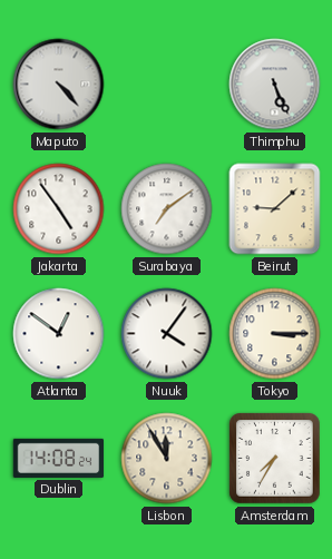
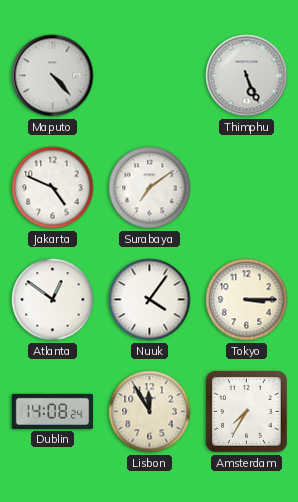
Jakarta: 4:54 -> 4:49 (53, 188)
Beirut: 9:08 -> none (275, 209)
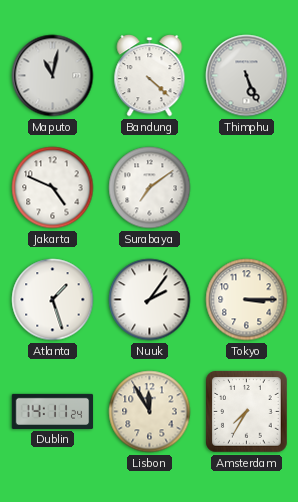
Maputo: 4:23 -> 11:02 (53, 76)
Bandung: none -> 4:22 (150, 76)
Atlanta: 12:51 -> 1:27 (53, 300)
Nuuk: 4:06 -> 2:06 (150, 300)
Dublin: 14:08 -> 14:11 (53, 411)
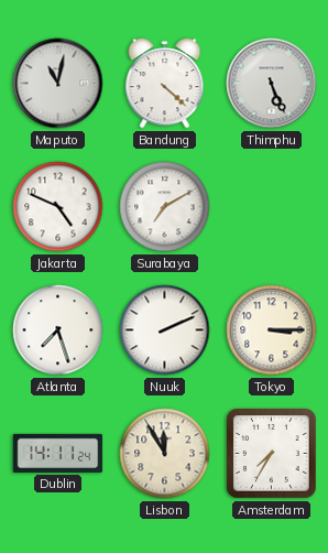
Surabaya: 7:09 -> 7:10 (165, 207)
Atlanta: 1:27 -> 7:27 (58, 330)
Nuuk: 2:06 -> 2:11 (165, 330)
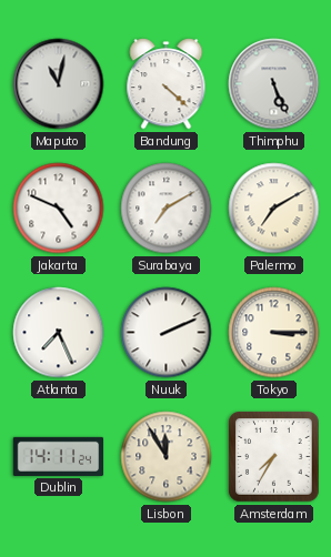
Palermo: none -> 7:10 (274, 209)
Atlanta: 7:27 -> 7:26 (59, 333)
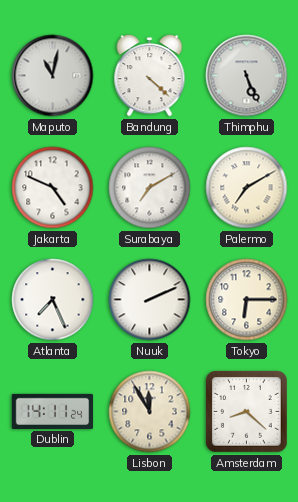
Tokyo: 3:15 -> 6:15 (247, 300)
Amsterdam: 7:35 -> 8:22 (247, 412)
